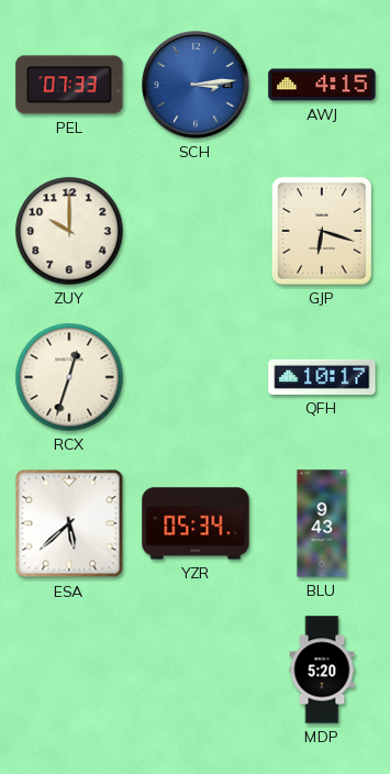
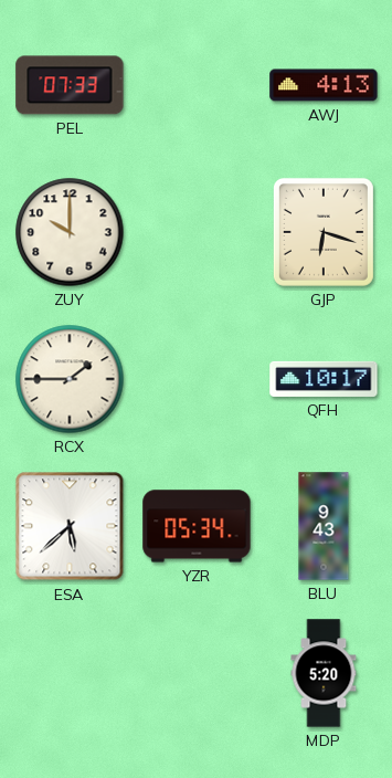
SCH: 3:14 -> none (196, 85)
AWJ: 4:15 -> 4:13 (324, 85)
RCX: 12:33 -> 1:45 (70, 379)
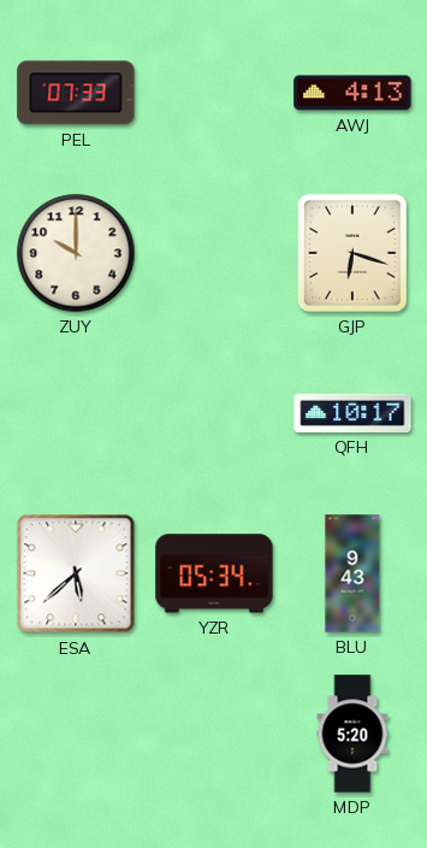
RCX: 1:45 -> none (70, 379)
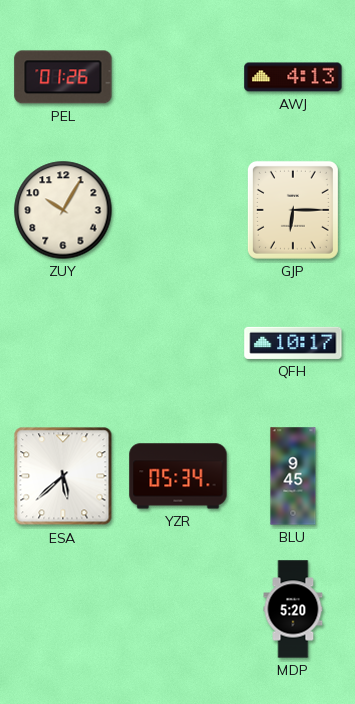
PEL: 07:33 -> 01:26 (63, 77)
ZUY: 10:00 -> 10:05 (63, 210)
GJP: 6:18 -> 6:15 (293, 210)
BLU: 9:43 -> 9:45 (293, 476)
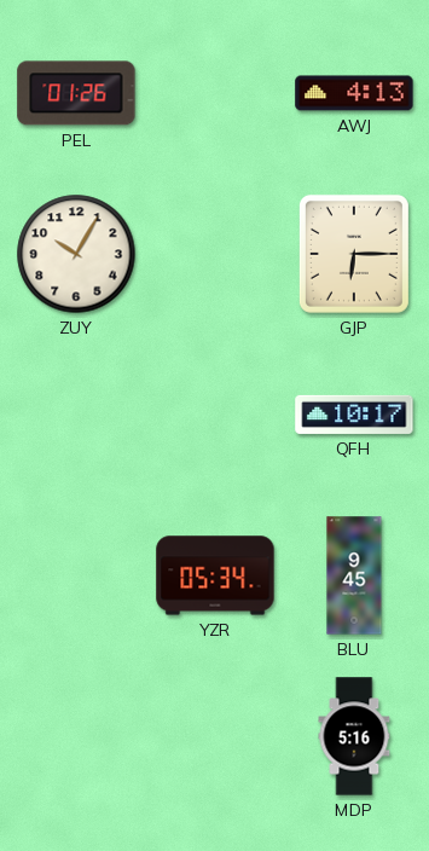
ESA: 5:38 -> none (63, 476)
MDP: 5:20 -> 5:16 (354, 736)
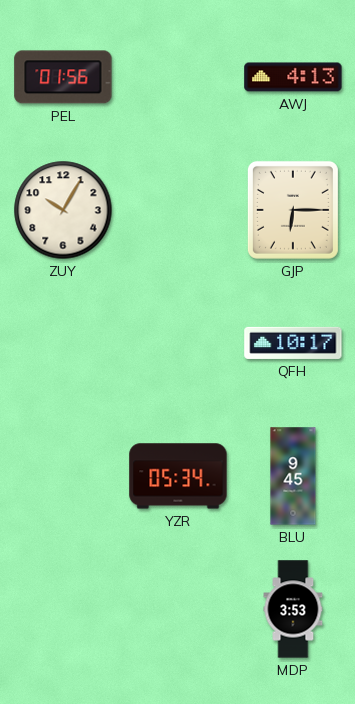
PEL: 01:26 -> 01:56 (63, 77)
MDP: 5:16 -> 3:53 (293, 609)
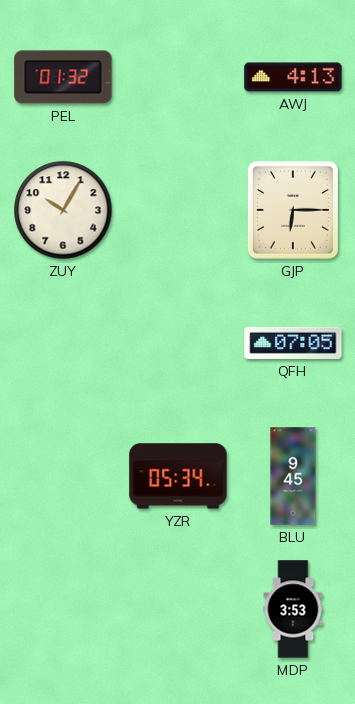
PEL: 01:56 -> 01:32 (63, 77)
QFH: 10:17 -> 07:05 (293, 343)
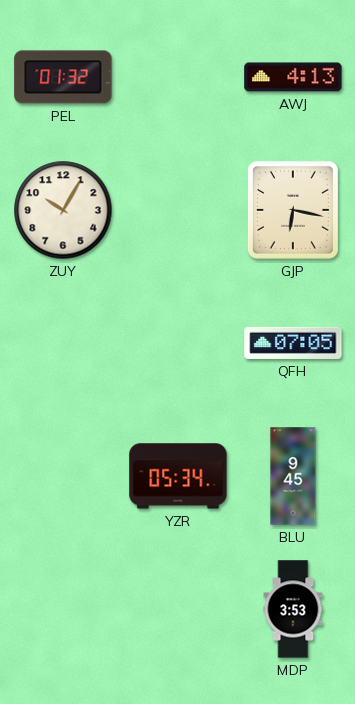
GJP: 6:15 -> 6:17 (293, 210)
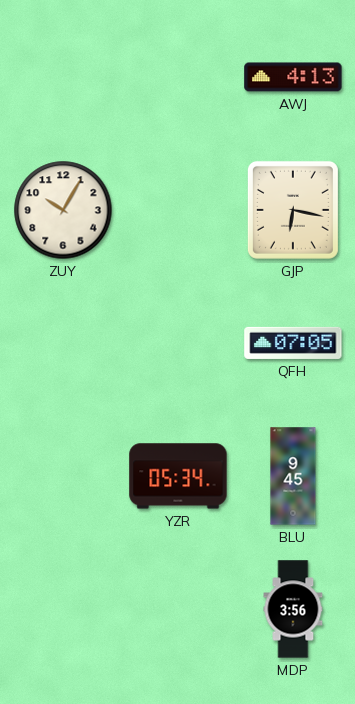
PEL: 01:32 -> none (63, 77)
MDP: 3:53 -> 3:56 (293, 609)
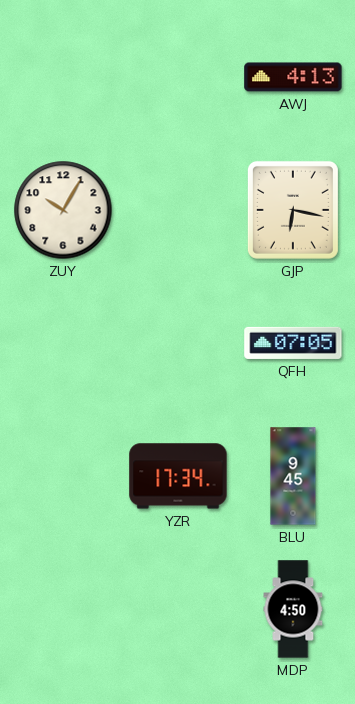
YZR: 05:34 -> 17:34 (178, 476)
MDP: 3:56 -> 4:50 (293, 609)
